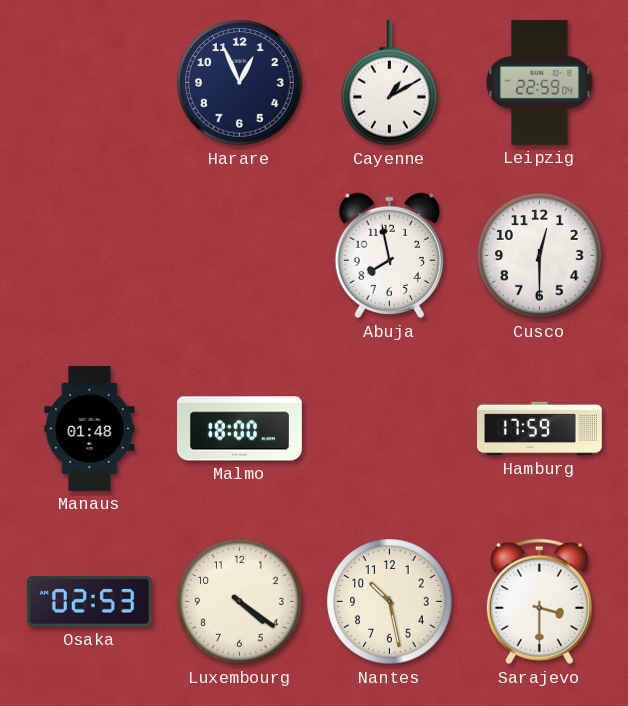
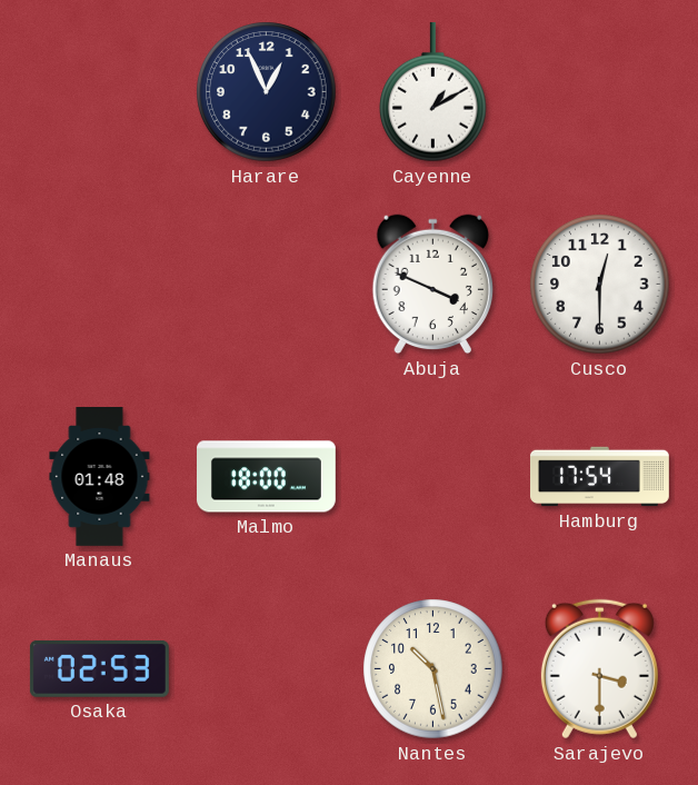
Leipzig: 22:59 -> none (540, 82)
Abuja: 7:58 -> 3:49 (432, 285)
Hamburg: 17:59 -> 17:54 (600, 477)
Luxembourg: 4:21 -> none (240, 602)
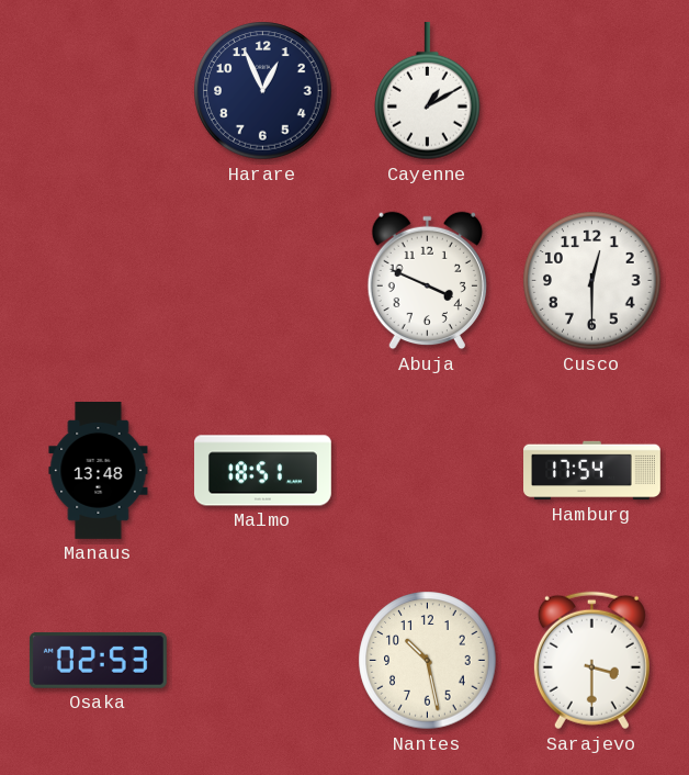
Manaus: 01:48 -> 13:48 (99, 471)
Malmo: 18:00 -> 18:51 (263, 471)
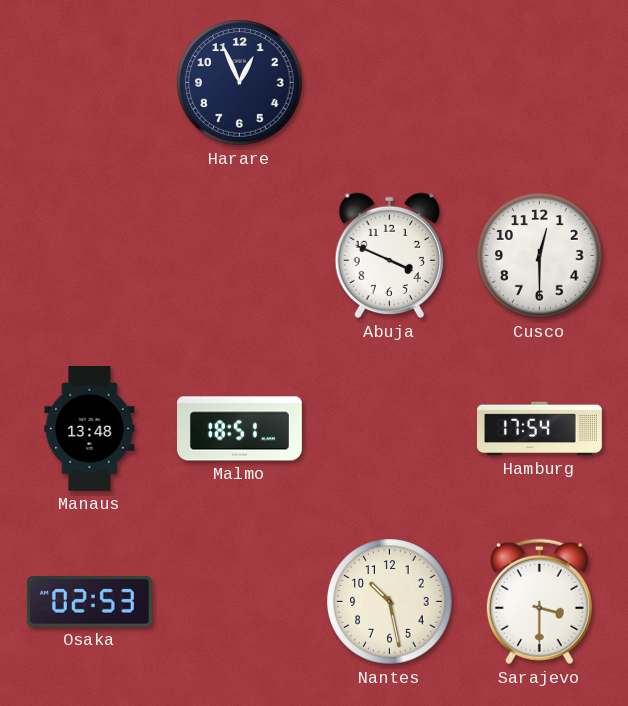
Cayenne: 1:10 -> none (428, 91)
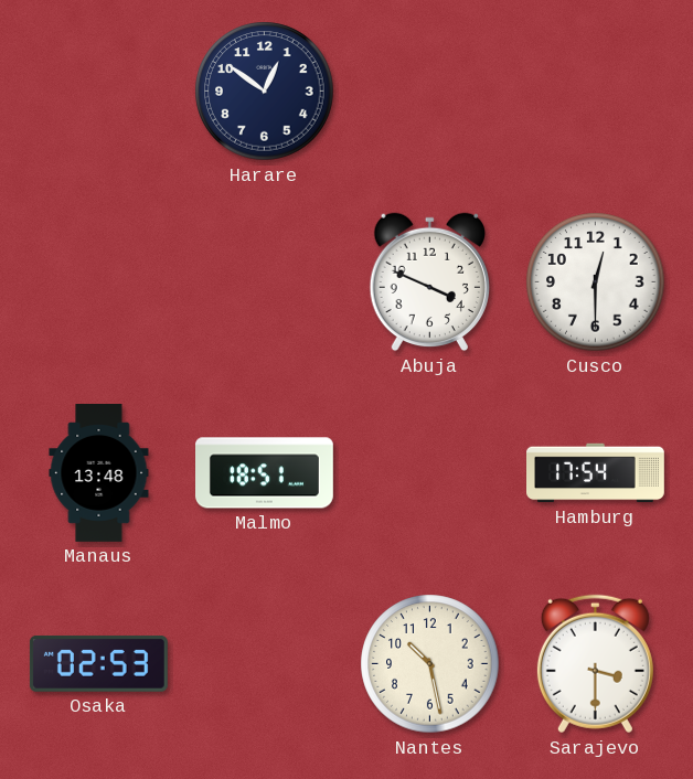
Harare: 12:56 -> 12:51 (265, 92)
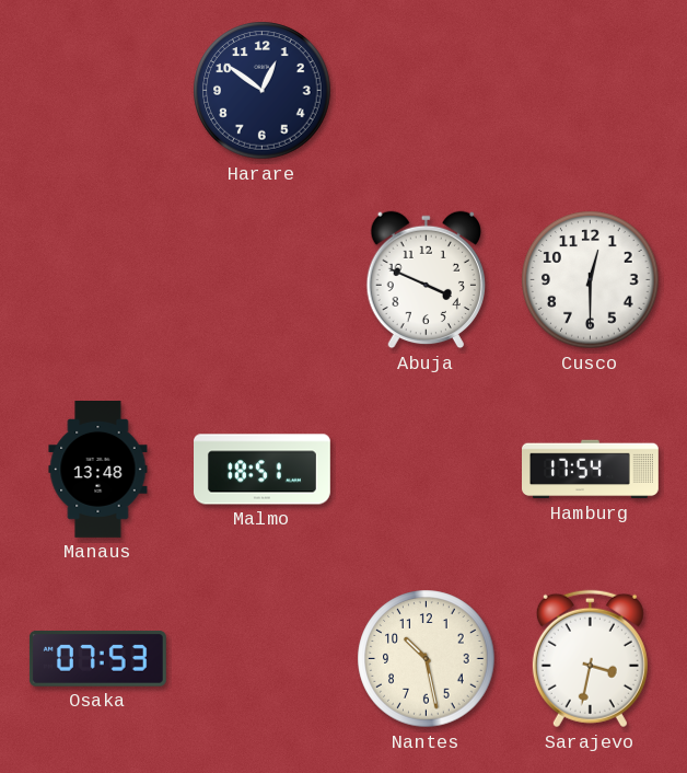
Osaka: 02:53 -> 07:53 (97, 658)
Sarajevo: 3:30 -> 3:32 (590, 659)
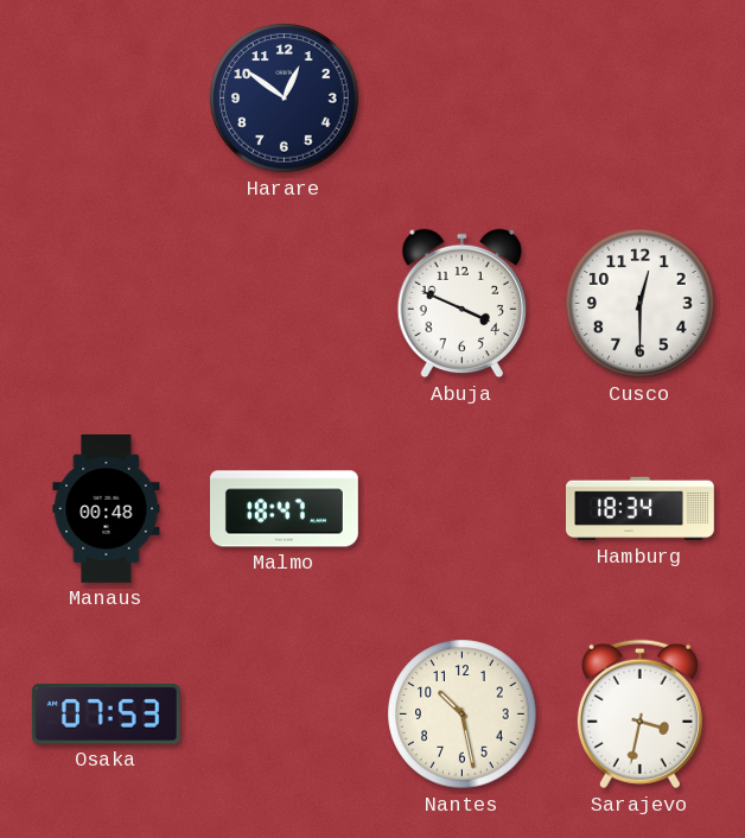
Manaus: 13:48 -> 00:48 (107, 509)
Malmo: 18:51 -> 18:47 (285, 509)
Hamburg: 17:54 -> 18:34 (641, 509)
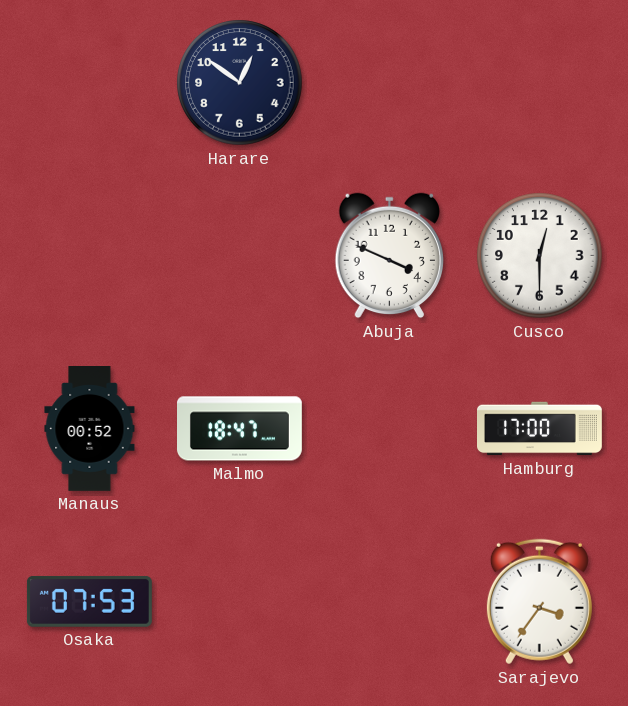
Manaus: 00:48 -> 00:52 (90, 429)
Hamburg: 18:34 -> 17:00 (540, 429)
Nantes: 10:28 -> none (463, 715)
Sarajevo: 3:32 -> 3:36 (539, 602)
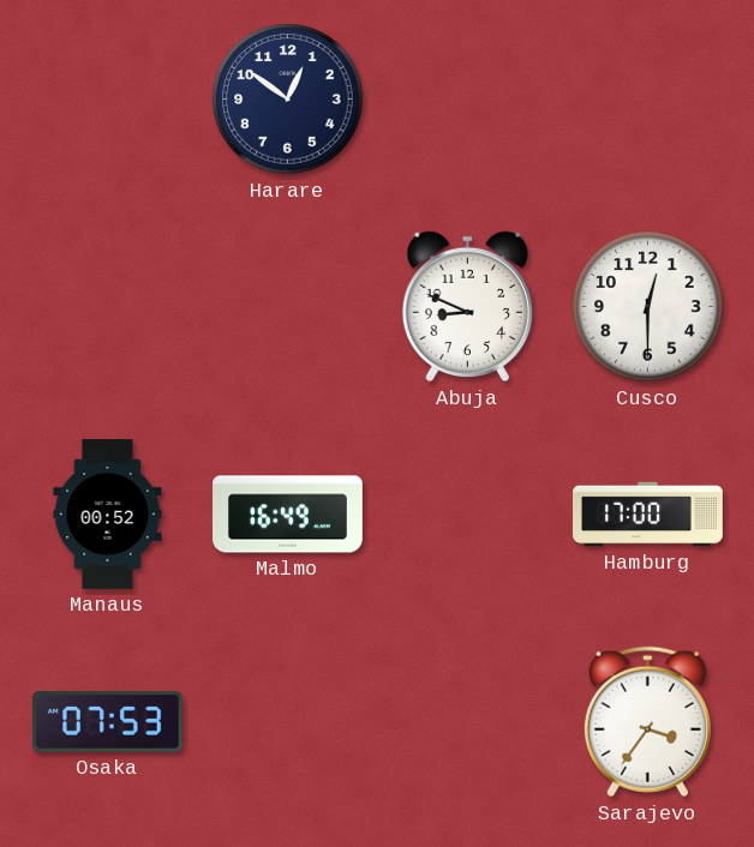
Abuja: 3:49 -> 8:49 (467, 307)
Malmo: 18:47 -> 16:49 (288, 515)
